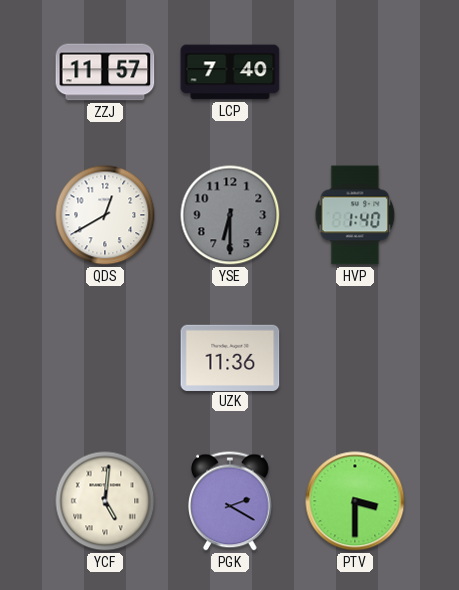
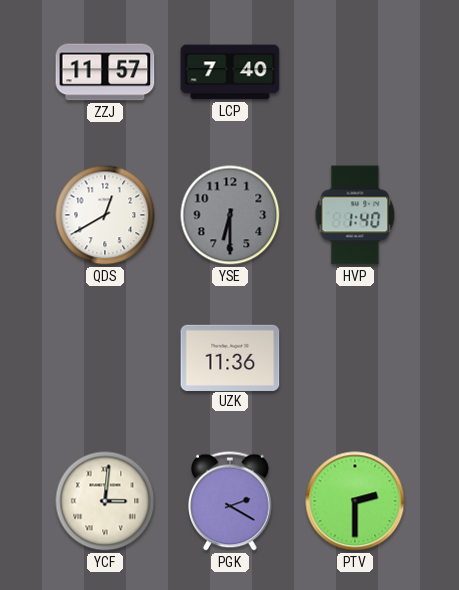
YCF: 5:01 -> 3:01 (105, 501)
PTV: 3:30 -> 2:30 (355, 501)
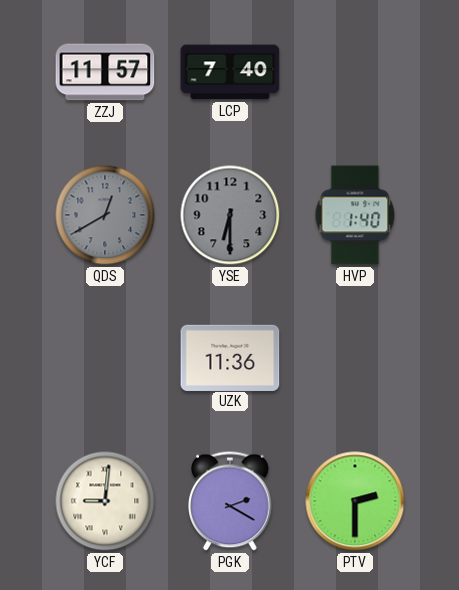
QDS dial: white -> grey (105, 215)
YCF: 3:01 -> 9:01 (105, 501)
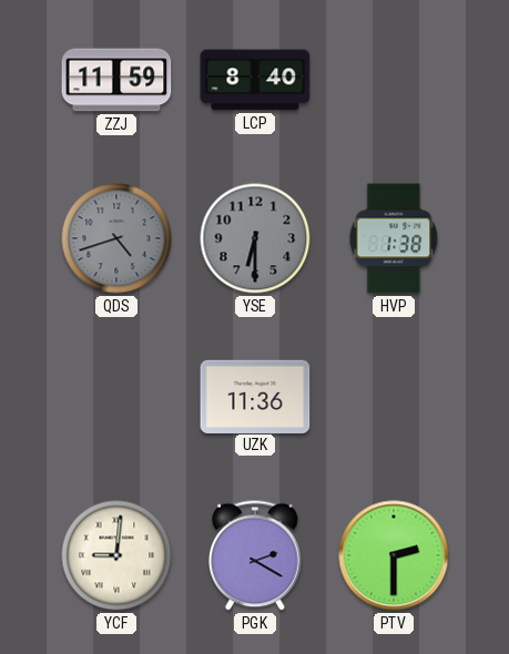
ZZJ: 11:57 -> 11:59 (116, 80)
LCP: 7:40 -> 8:40 (255, 80)
QDS: 12:40 -> 4:42 (116, 238)
HVP: 1:40 -> 1:38 (394, 238)
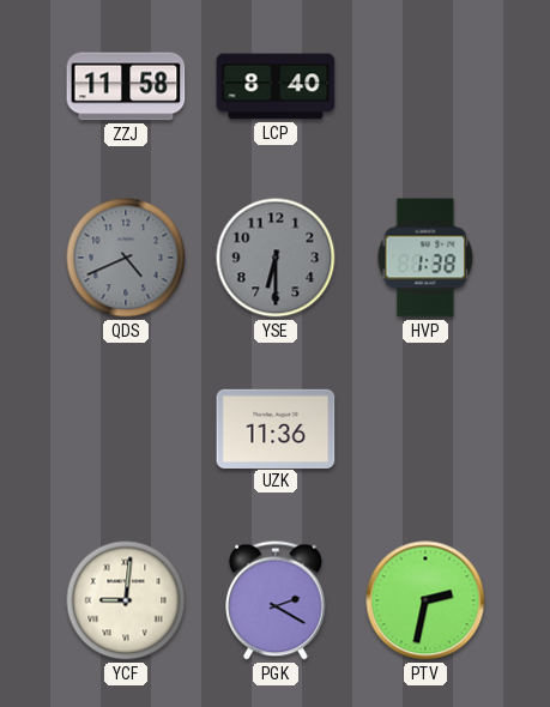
ZZJ: 11:59 -> 11:58 (126, 86)
QDS: 4:42 -> 4:41 (126, 258)
PTV: 2:30 -> 2:32 (425, 600)
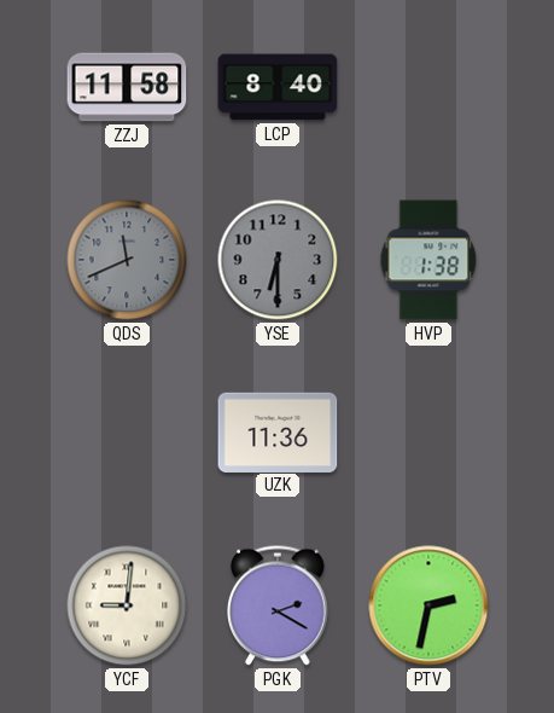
QDS: 4:41 -> 11:41 (127, 260)
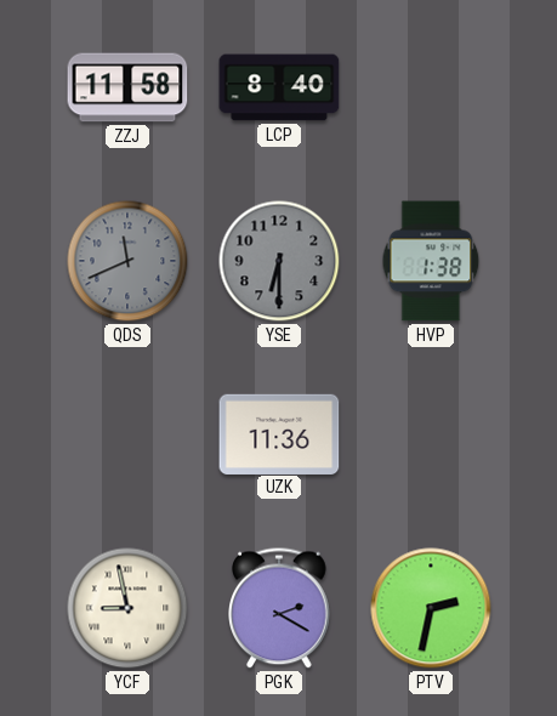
YCF: 9:01 -> 8:58 (127, 608)
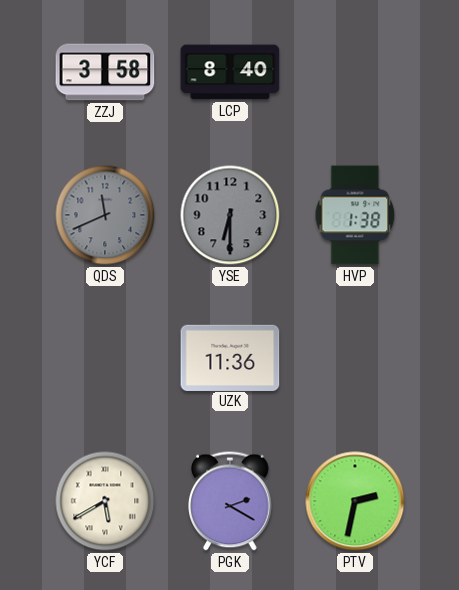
ZZJ: 11:58 -> 3:58 (105, 72)
YCF: 8:58 -> 5:40 (105, 501)
